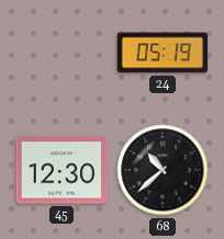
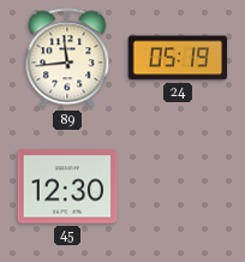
89: none -> 11:44 (67, 58)
68: 10:38 -> none (163, 170)
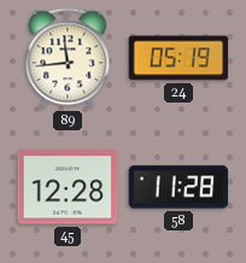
45: 12:30 -> 12:28 (68, 187)
58: none -> 11:28 (178, 187)
